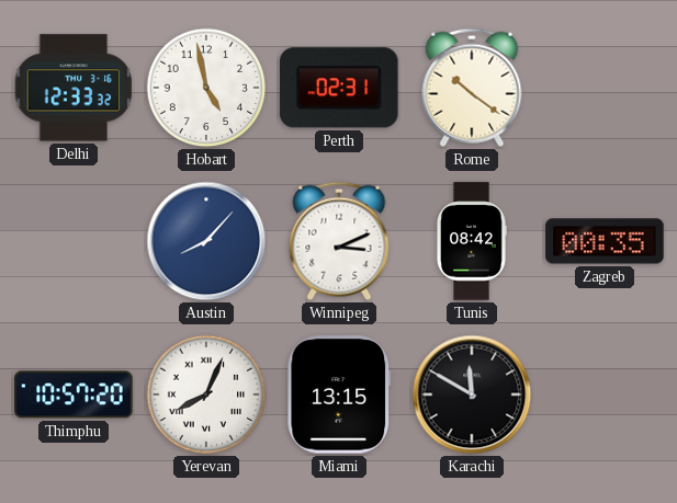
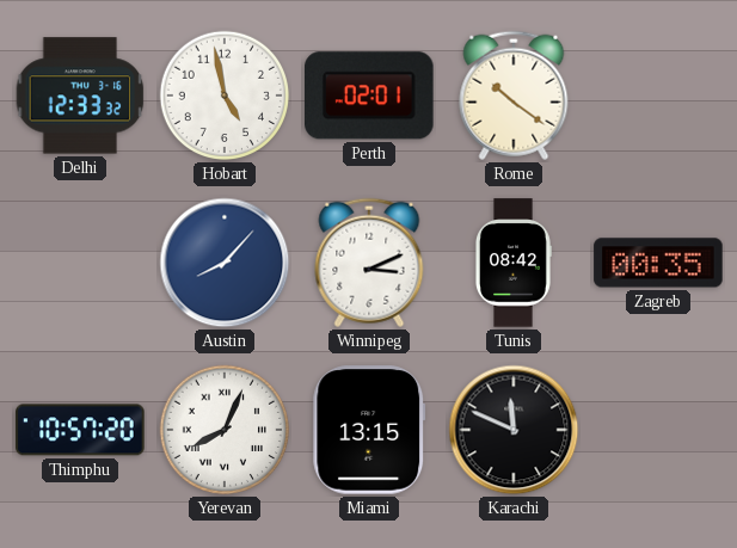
Perth: 02:31 -> 02:01 (370, 96)
Karachi: 11:50 -> 11:49 (514, 430)
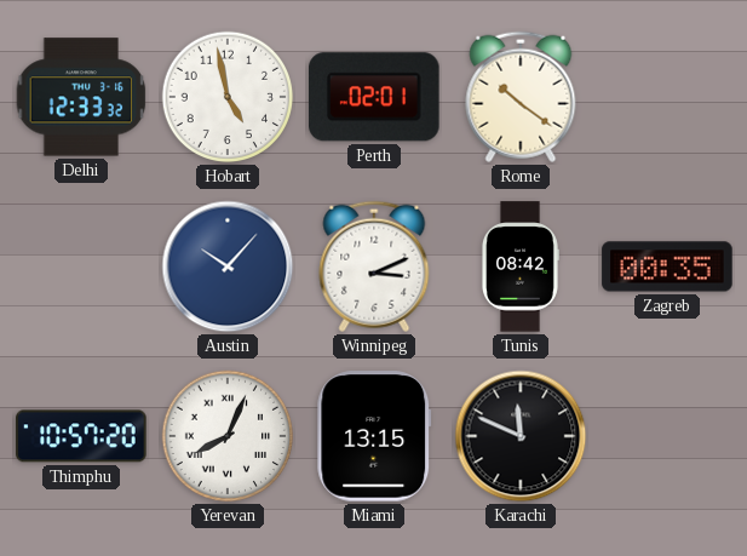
Austin: 8:07 -> 10:07 (228, 266)
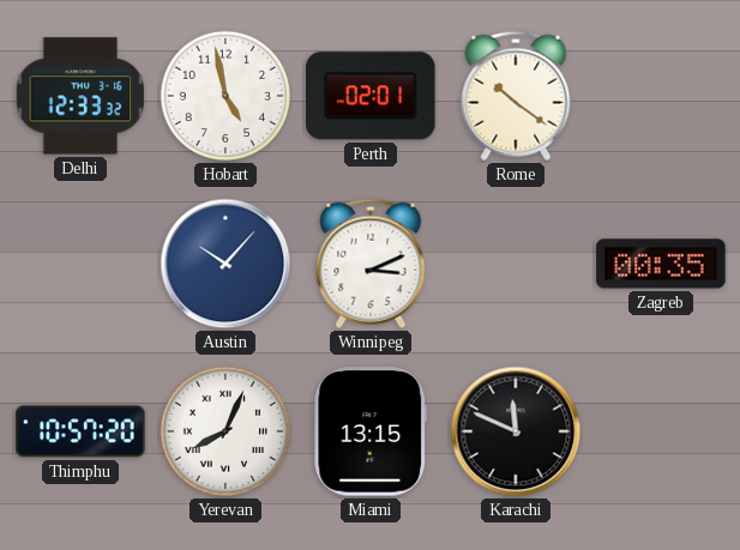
Tunis: 08:42 -> none (521, 266)
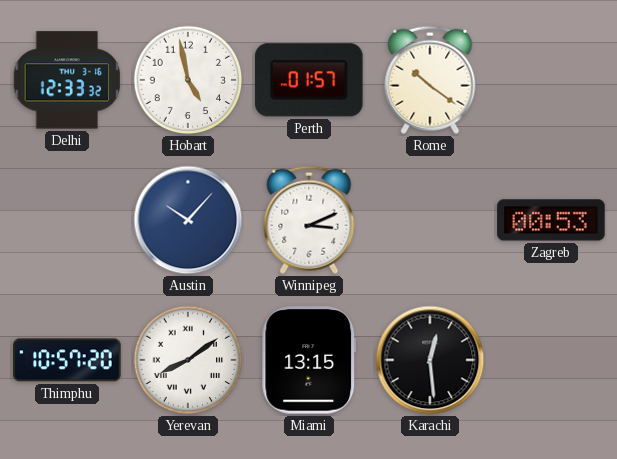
Perth: 02:01 -> 01:57 (310, 80)
Zagreb: 00:35 -> 00:53 (551, 220)
Yerevan: 8:04 -> 8:09 (188, 360)
Karachi: 11:49 -> 12:29 (430, 360)
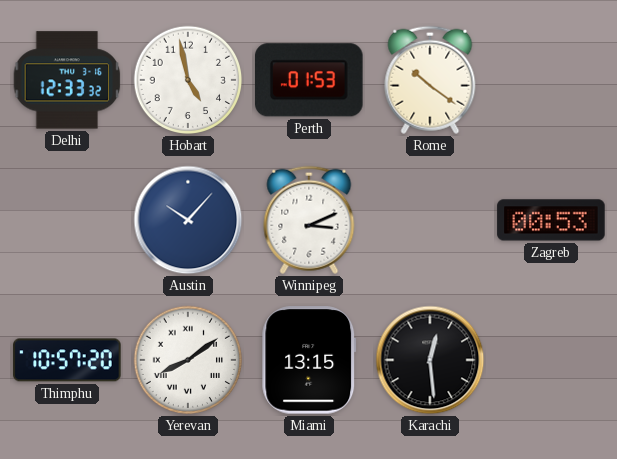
Perth: 01:57 -> 01:53 (310, 80)
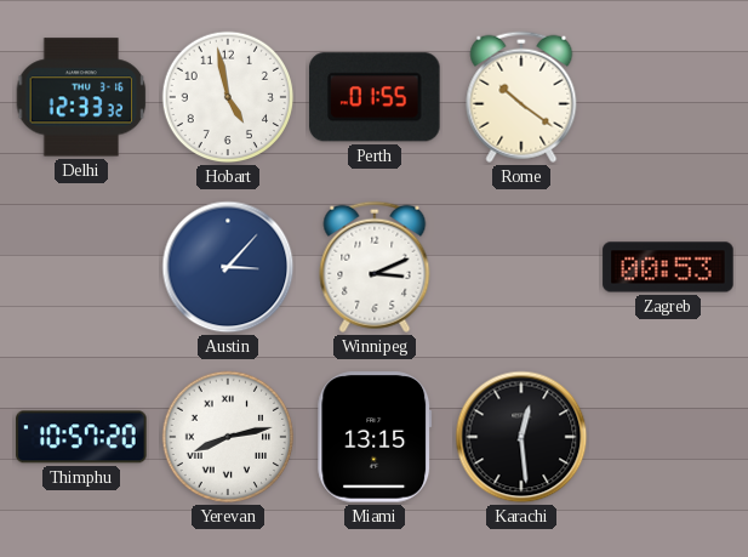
Perth: 01:53 -> 01:55 (376, 97)
Austin: 10:07 -> 3:07 (228, 267)
Yerevan: 8:09 -> 8:13 (228, 437)
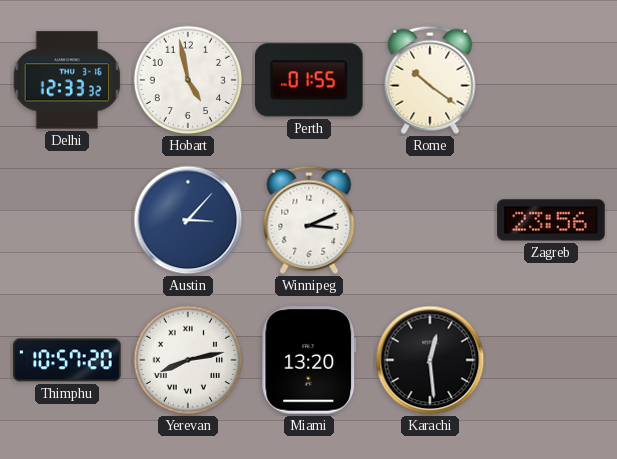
Zagreb: 00:53 -> 23:56 (551, 220)
Miami: 13:15 -> 13:20 (309, 360)
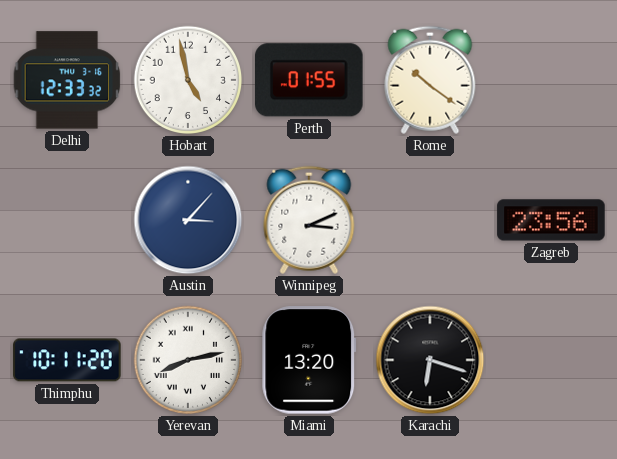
Thimphu: 10:57 -> 10:11 (67, 360)
Karachi: 12:29 -> 6:18 (430, 360)
